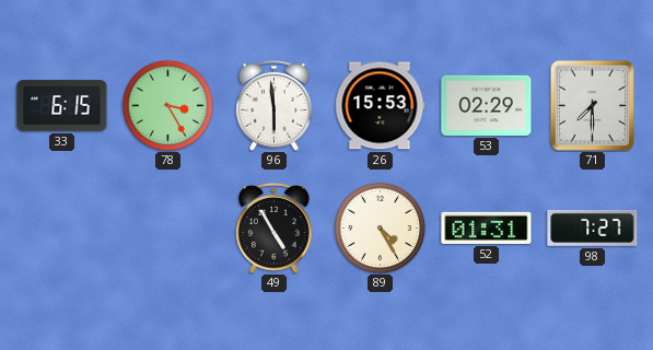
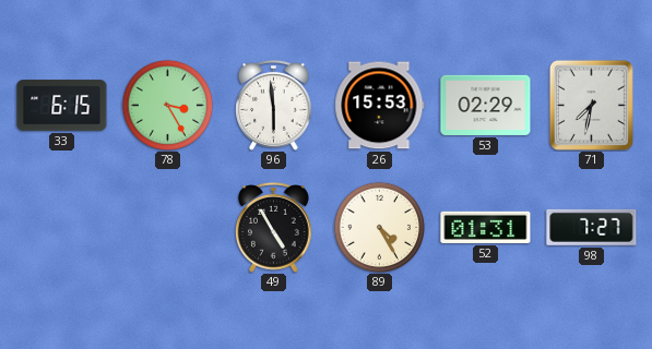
71: 7:30 -> 7:32 (591, 105)
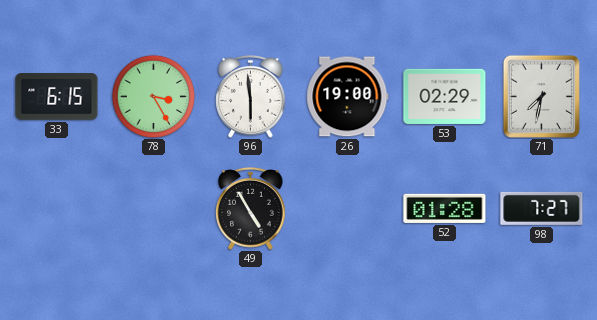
26: 15:53 -> 19:00 (348, 97)
89: 4:25 -> none (379, 227)
52: 01:31 -> 01:28 (445, 208)
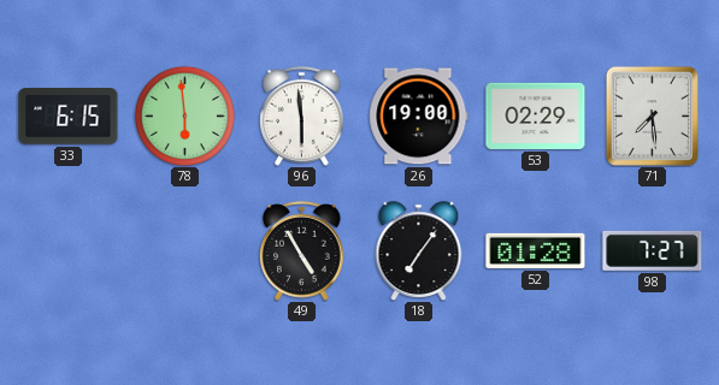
78: 3:25 -> 5:59 (184, 115)
71: 7:32 -> 7:29 (652, 115)
18: none -> 7:06 (419, 251)
